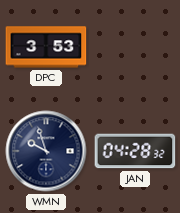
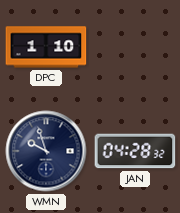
DPC: 3:53 -> 1:10 (46, 47)
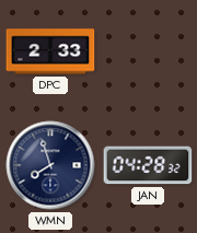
DPC: 1:10 -> 2:33 (50, 51)
WMN: 9:57 -> 7:57 (50, 165)
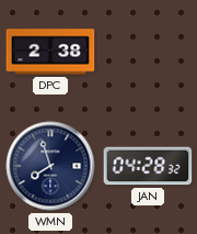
DPC: 2:33 -> 2:38 (50, 52)
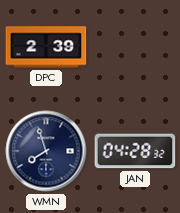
DPC: 2:38 -> 2:39 (46, 47)
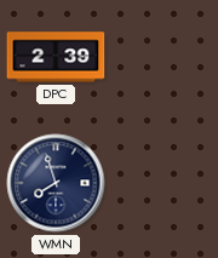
JAN: 04:28 -> none (135, 151)
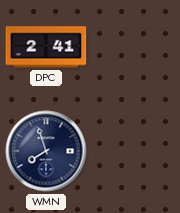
DPC: 2:39 -> 2:41 (46, 47)
